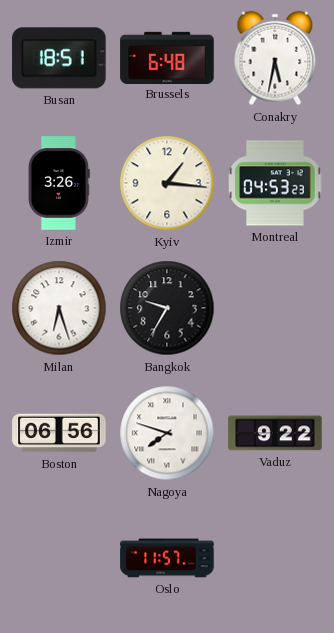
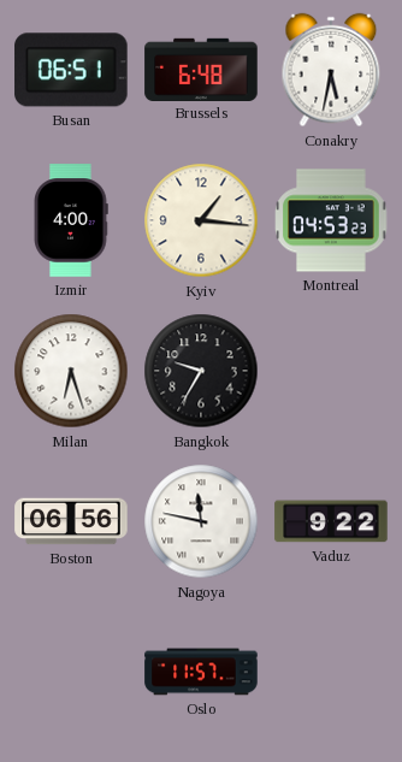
Busan: 18:51 -> 06:51 (71, 70)
Izmir: 3:26 -> 4:00 (71, 220)
Nagoya: 7:48 -> 11:47 (201, 521)
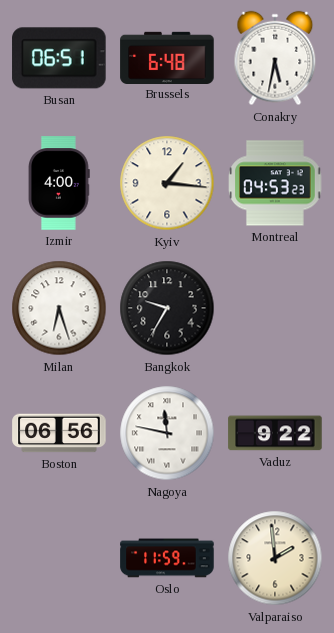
Oslo: 11:57 -> 11:59 (167, 558)
Valparaiso: none -> 1:59 (275, 558)
